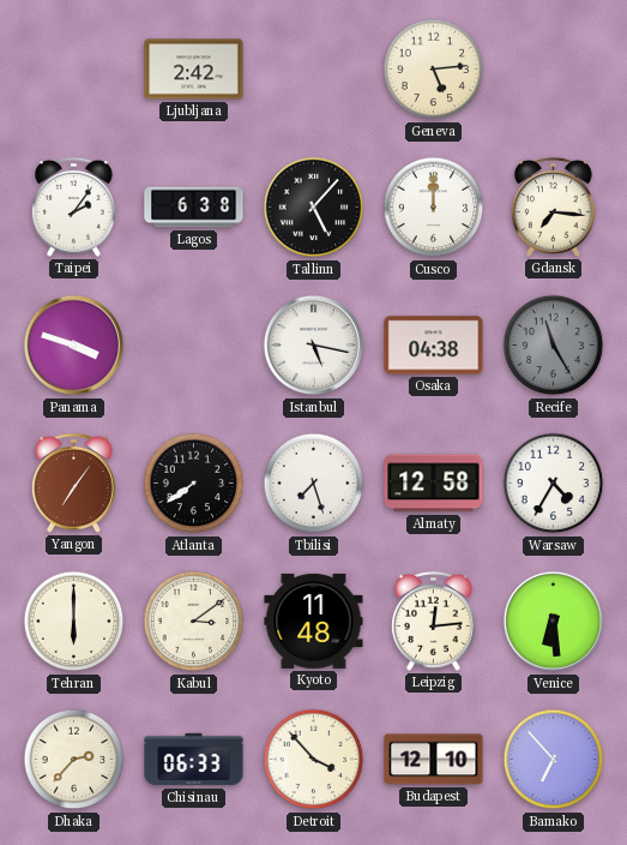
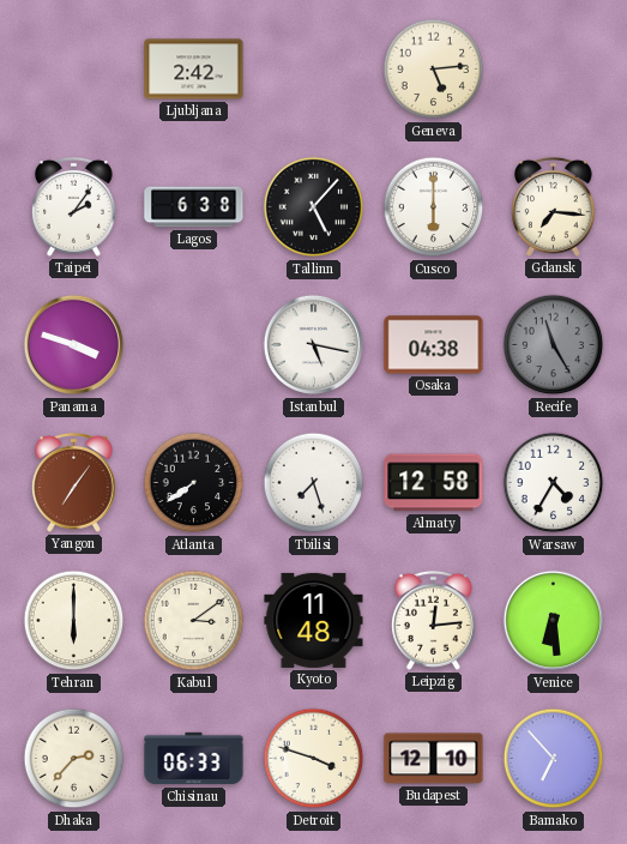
Cusco: 12:00 -> 6:00 (434, 207)
Detroit: 3:53 -> 3:48 (314, 759)
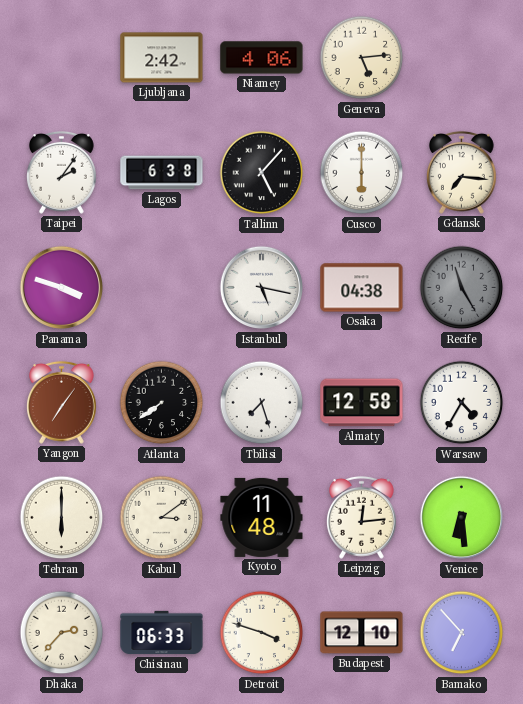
Niamey: none -> 4:06 (262, 58)
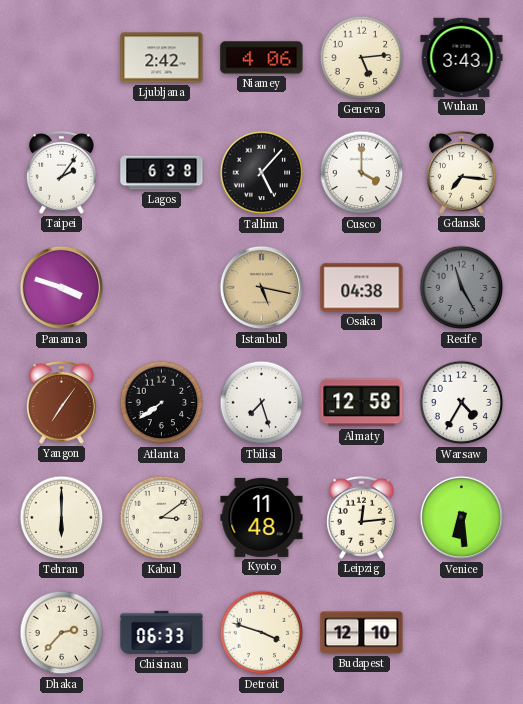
Wuhan: none -> 3:43 (462, 57)
Cusco: 6:00 -> 4:00 (362, 173)
Istanbul dial: white -> champagne (262, 288)
Bamako: 6:53 -> none (462, 633)
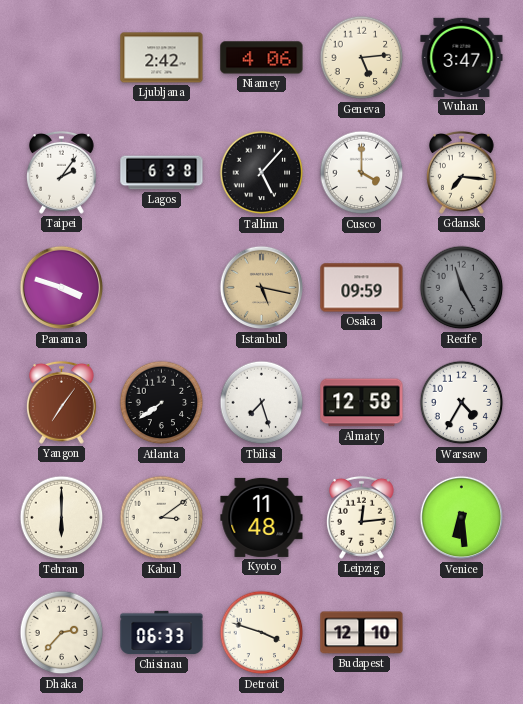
Wuhan: 3:43 -> 3:47 (462, 57)
Osaka: 04:38 -> 09:59 (362, 288)
